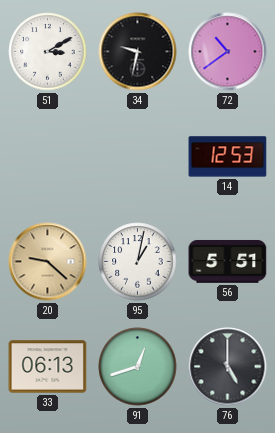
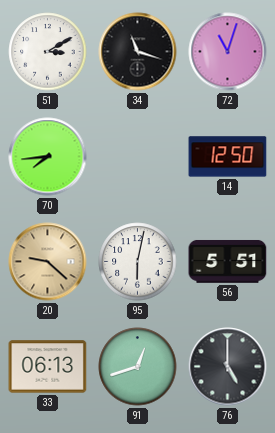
34: 9:32 -> 11:18 (138, 52)
72: 10:39 -> 11:03 (228, 52)
70: none -> 7:44 (48, 157)
14: 12:53 -> 12:50 (228, 157)
95: 1:02 -> 6:02 (138, 262)
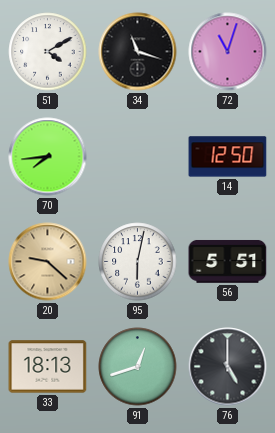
51: 3:10 -> 4:10 (48, 52)
33: 06:13 -> 18:13 (48, 367)
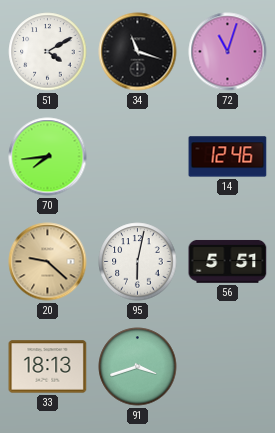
14: 12:50 -> 12:46 (228, 157)
91: 12:42 -> 3:42 (138, 367)
76: 5:00 -> none (228, 367)
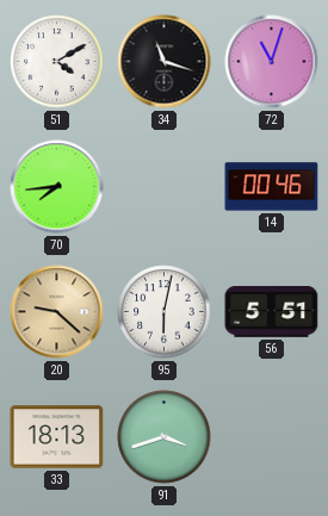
14: 12:46 -> 00:46 (272, 187)
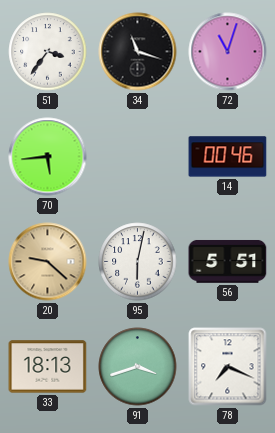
51: 4:10 -> 3:36 (48, 52)
70: 7:44 -> 5:44 (48, 157)
78: none -> 7:19 (228, 367)
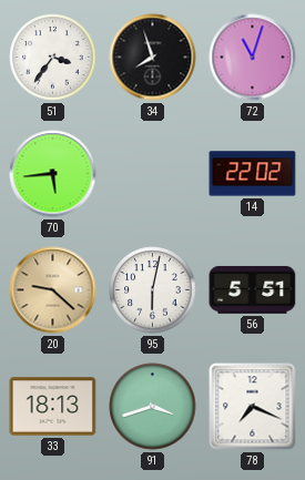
34: 11:18 -> 7:57 (153, 58)
14: 00:46 -> 22:02 (253, 174)
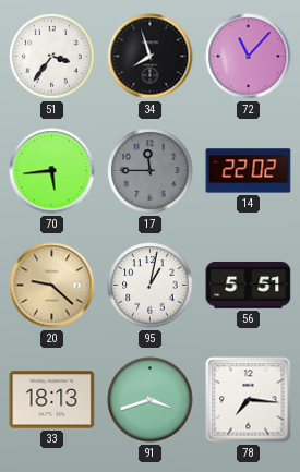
72: 11:03 -> 11:07 (249, 57)
17: none -> 11:45 (151, 171)
95: 6:02 -> 1:02 (151, 286)
78: 7:19 -> 7:16 (249, 400)
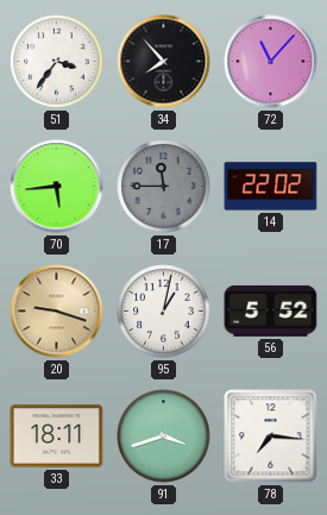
34: 7:57 -> 7:53 (164, 62)
20: 9:22 -> 9:18 (57, 312)
56: 5:51 -> 5:52 (271, 312)
33: 18:13 -> 18:11 (57, 437)
